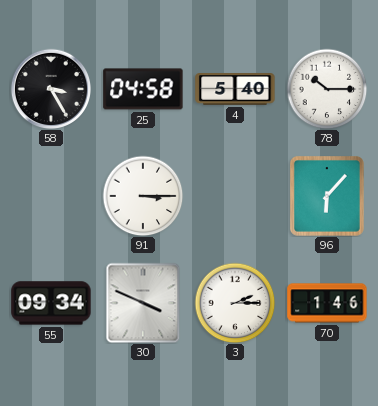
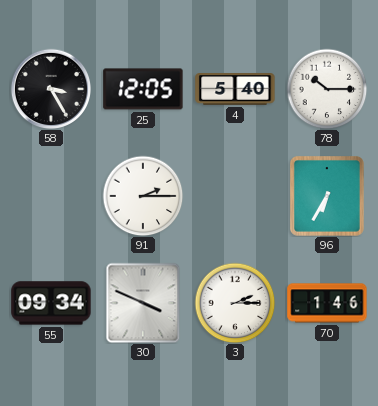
25: 04:58 -> 12:05 (143, 89)
91: 3:15 -> 2:15 (143, 196)
96: 6:07 -> 6:35 (327, 197)
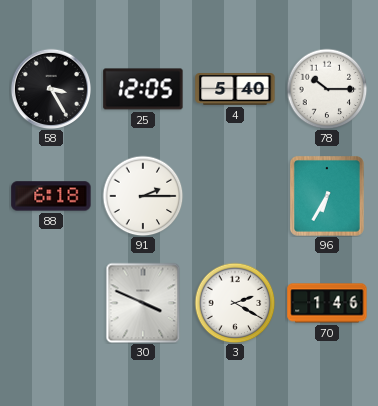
88: none -> 6:18 (51, 196)
55: 09:34 -> none (51, 303)
3: 2:15 -> 2:20 (235, 303)
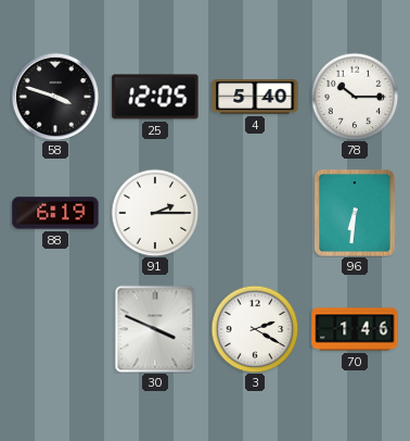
58: 3:25 -> 3:48 (54, 96)
88: 6:18 -> 6:19 (55, 213)
96: 6:35 -> 6:31 (355, 214)
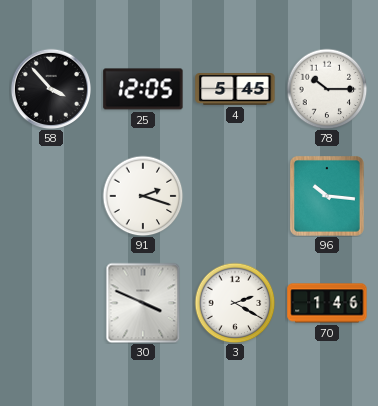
58: 3:48 -> 3:53 (50, 88)
4: 5:40 -> 5:45 (235, 89)
88: 6:19 -> none (55, 213)
91: 2:15 -> 2:18 (143, 196)
96: 6:31 -> 10:16 (327, 197)
